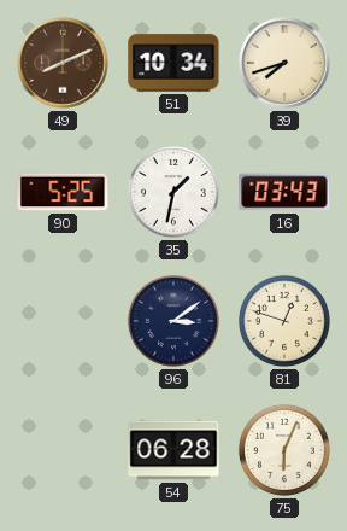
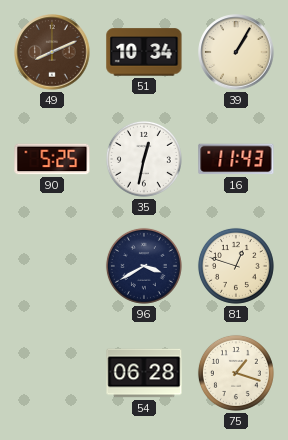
39: 7:42 -> 1:05 (236, 52)
35: 1:32 -> 12:32 (144, 159)
16: 03:43 -> 11:43 (236, 159)
96: 3:09 -> 3:40 (144, 266)
75: 6:04 -> 1:18 (236, 373)
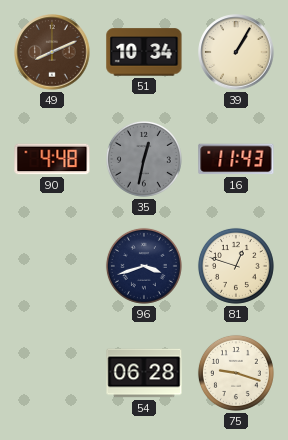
90: 5:25 -> 4:48 (52, 159)
35 dial: white -> grey (144, 159)
96: 3:40 -> 3:42 (144, 266)
75: 1:18 -> 9:18 (236, 373)
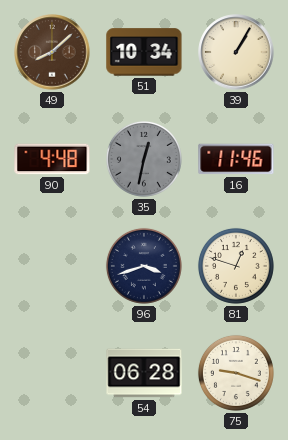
49: 8:11 -> 8:08 (52, 52)
16: 11:43 -> 11:46 (236, 159)
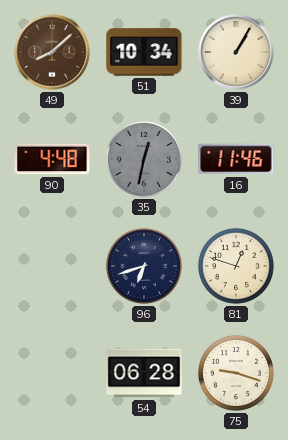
96: 3:42 -> 6:42 (144, 266)
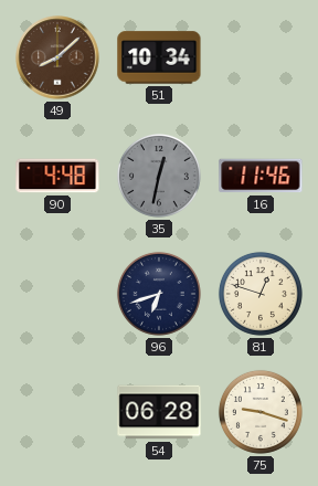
39: 1:05 -> none (236, 52)
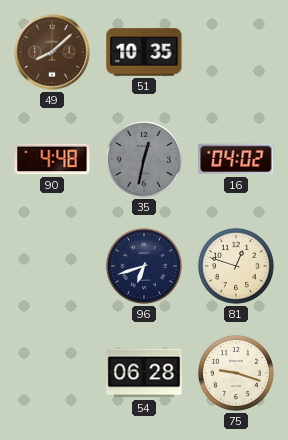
51: 10:34 -> 10:35 (144, 52)
16: 11:46 -> 04:02 (236, 159)
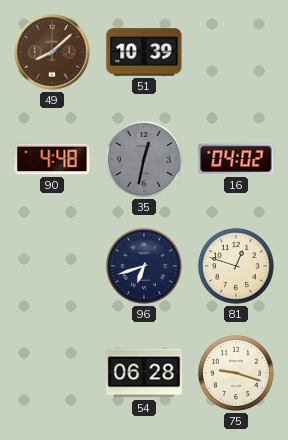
51: 10:35 -> 10:39 (144, 52)
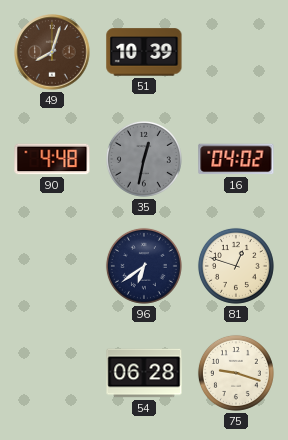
49: 8:08 -> 8:03 (52, 52)
96: 6:42 -> 6:39 (144, 266)
